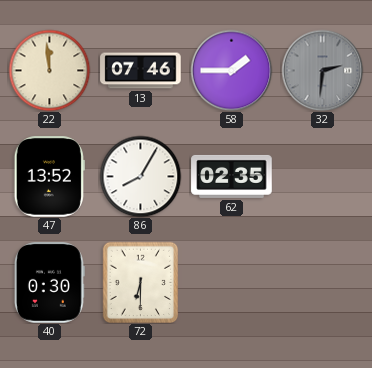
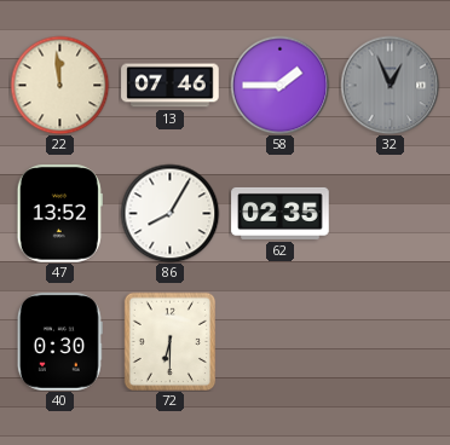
32: 2:31 -> 12:56 (390, 85)
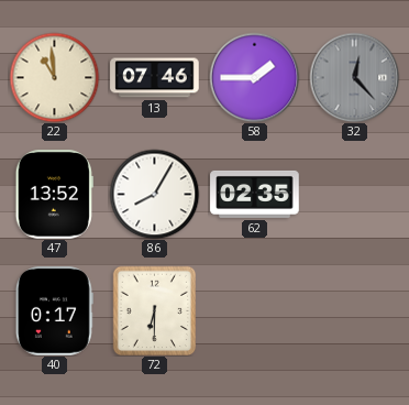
22: 11:59 -> 10:59 (54, 77)
32: 12:56 -> 12:23 (354, 77)
40: 0:30 -> 0:17 (54, 311)
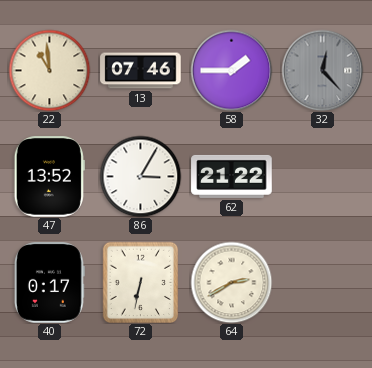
86: 8:05 -> 3:05 (140, 176)
62: 02:35 -> 21:22 (232, 176)
72: 6:30 -> 6:32 (141, 282)
64: none -> 2:40 (231, 282)
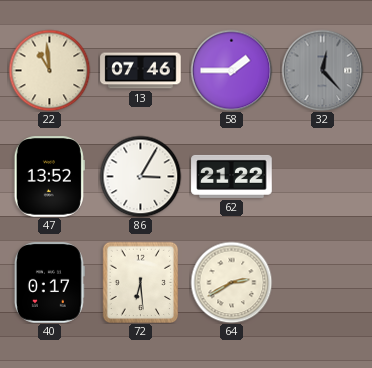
72: 6:32 -> 6:29 (141, 282)
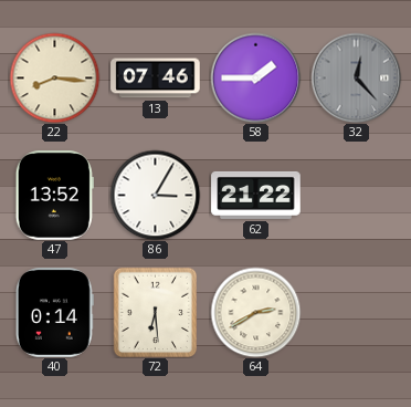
22: 10:59 -> 8:16 (54, 77)
40: 0:17 -> 0:14 (54, 313)
